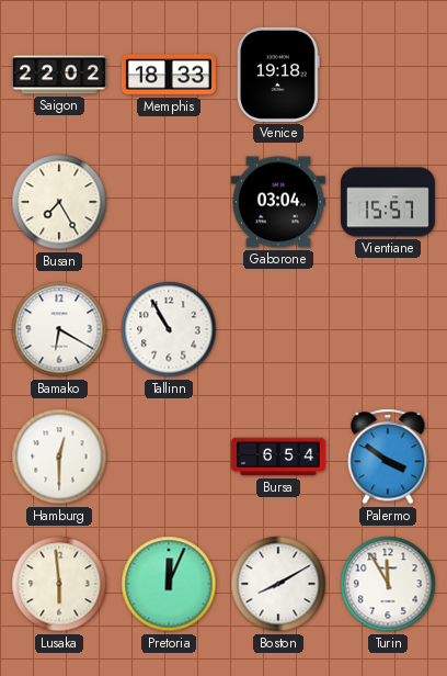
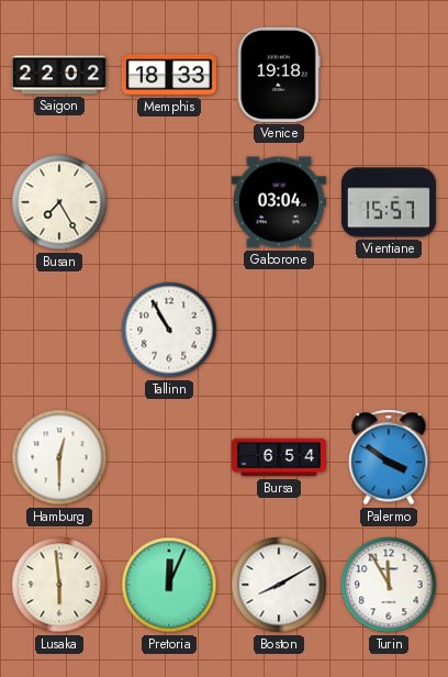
Bamako: 6:20 -> none (59, 329)
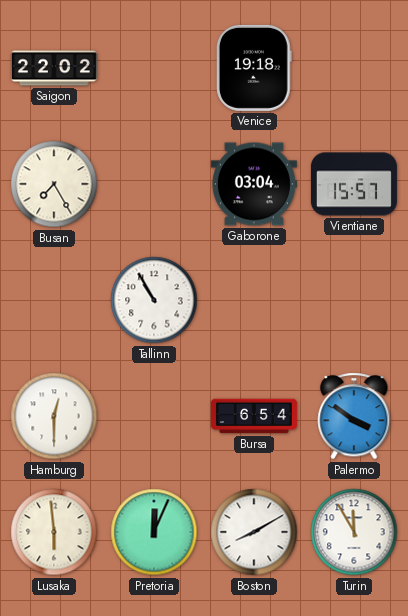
Memphis: 18:33 -> none (169, 75)
